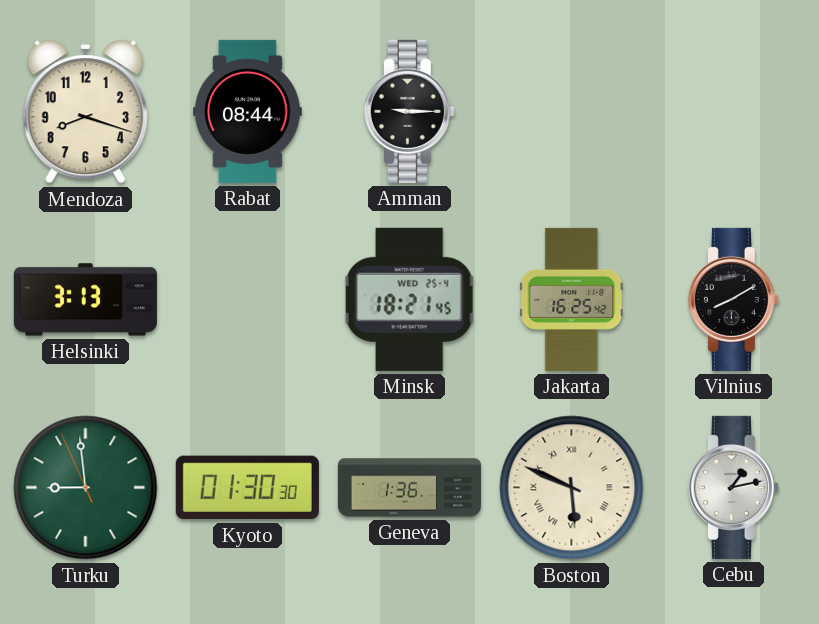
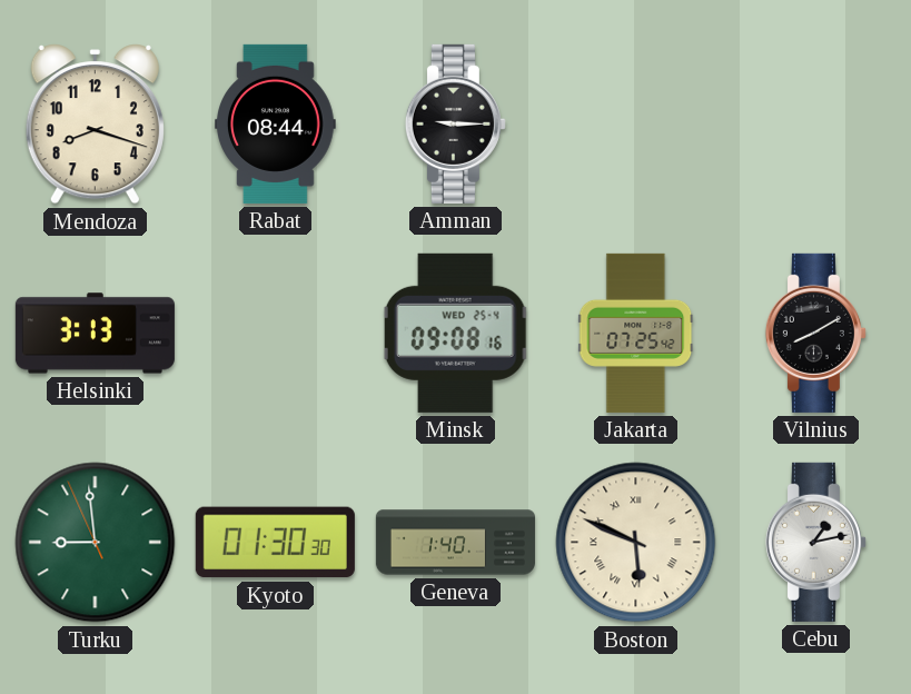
Minsk: 18:21 -> 09:08 (455, 333)
Jakarta: 16:25 -> 07:25 (636, 333)
Geneva: 1:36 -> 1:40 (455, 543)
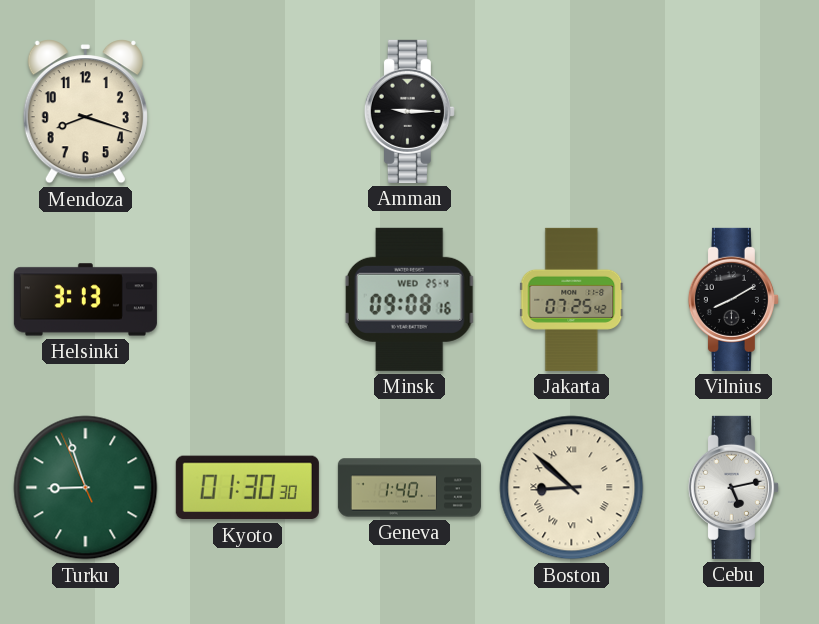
Rabat: 08:44 -> none (276, 123)
Turku: 8:58 -> 8:56 (86, 488)
Boston: 5:49 -> 8:52 (572, 488)
Cebu: 1:13 -> 5:13 (733, 487)
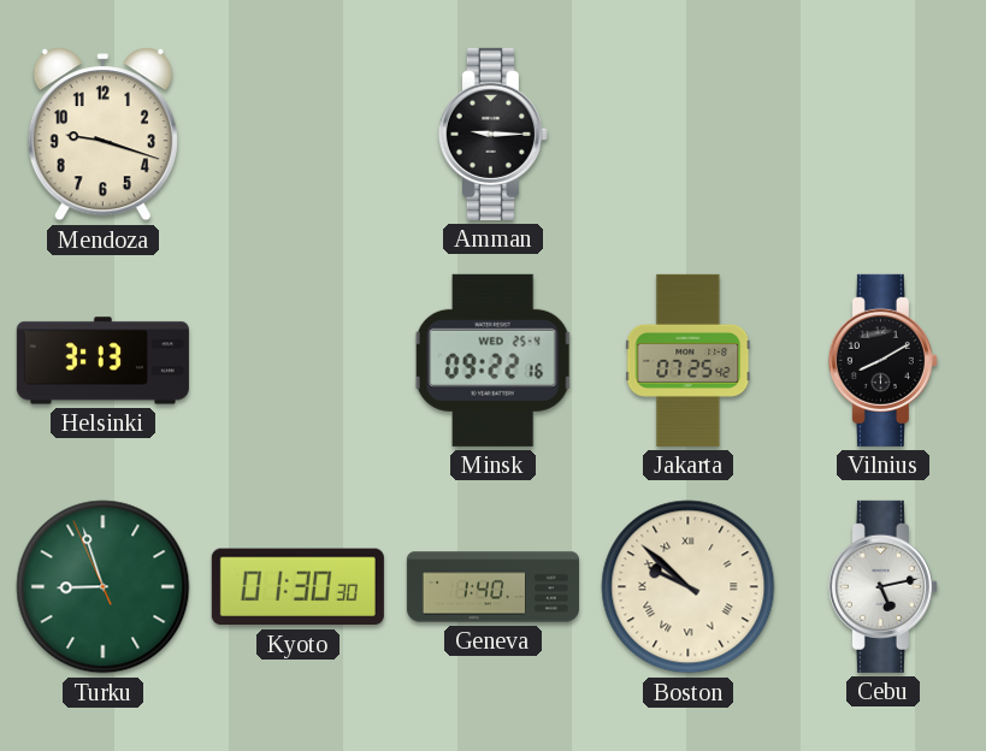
Mendoza: 8:18 -> 9:18 (102, 135)
Minsk: 09:08 -> 09:22 (492, 360)
Boston: 8:52 -> 9:52 (689, 587)
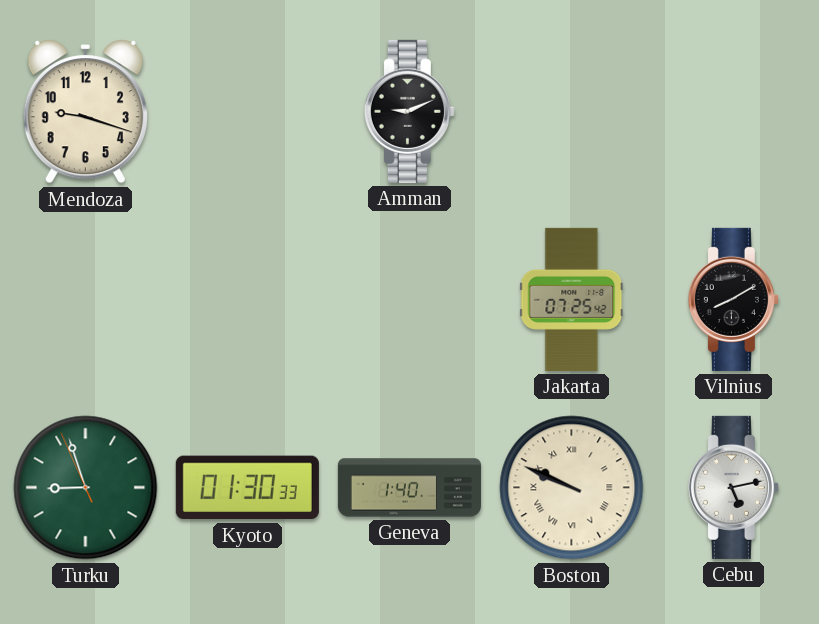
Amman: 9:15 -> 9:11 (409, 111)
Helsinki: 3:13 -> none (102, 361)
Minsk: 09:22 -> none (492, 360)
Kyoto: 01:30:30 -> 01:30:33 (247, 488)
Boston: 9:52 -> 9:49 (572, 488)
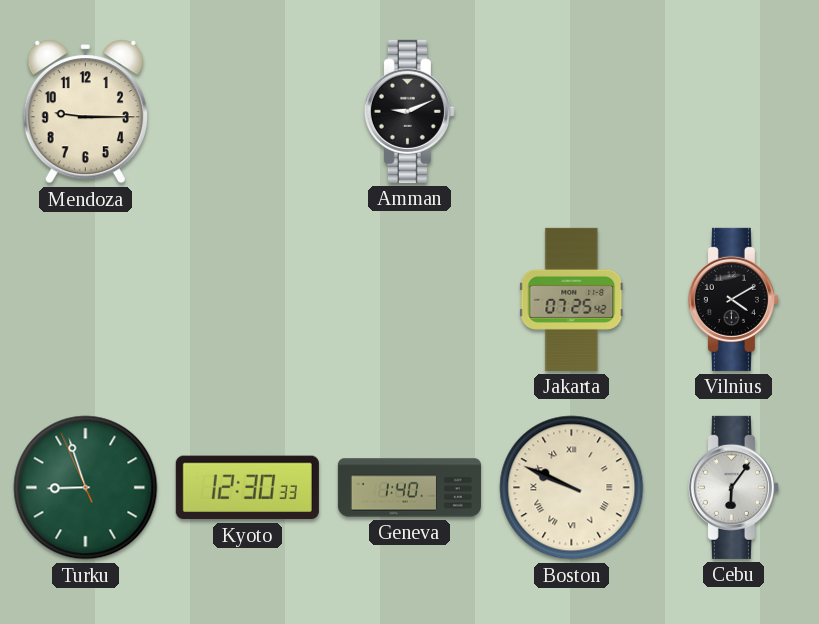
Mendoza: 9:18 -> 9:15 (85, 112)
Vilnius: 8:10 -> 4:10 (733, 299)
Kyoto: 01:30 -> 12:30 (247, 488)
Cebu: 5:13 -> 6:06 (733, 487)
